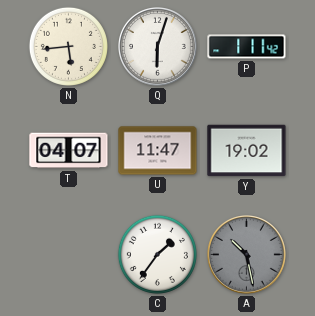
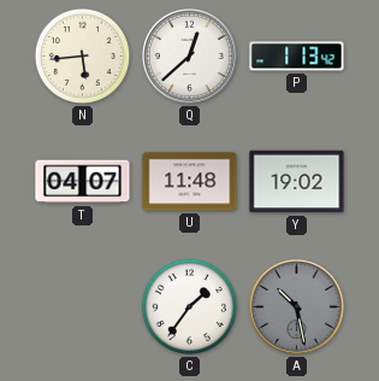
Q: 6:03 -> 12:38 (190, 57)
P: 1:11 -> 1:13 (297, 57)
U: 11:47 -> 11:48 (190, 182)
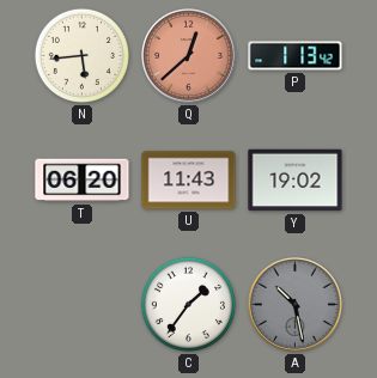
Q dial: white -> salmon (189, 56)
T: 04:07 -> 06:20 (83, 181)
U: 11:48 -> 11:43 (189, 181)
